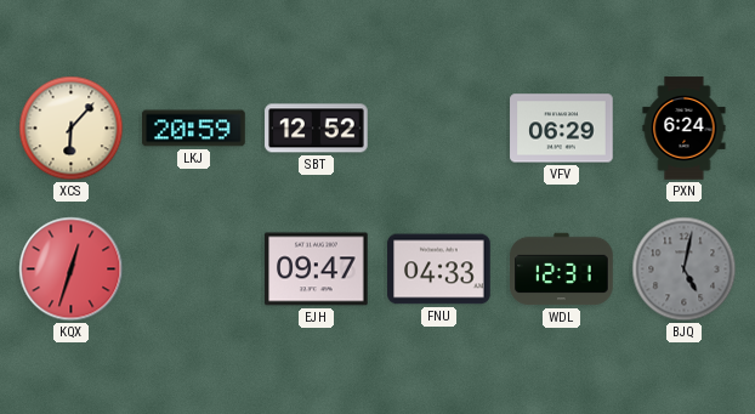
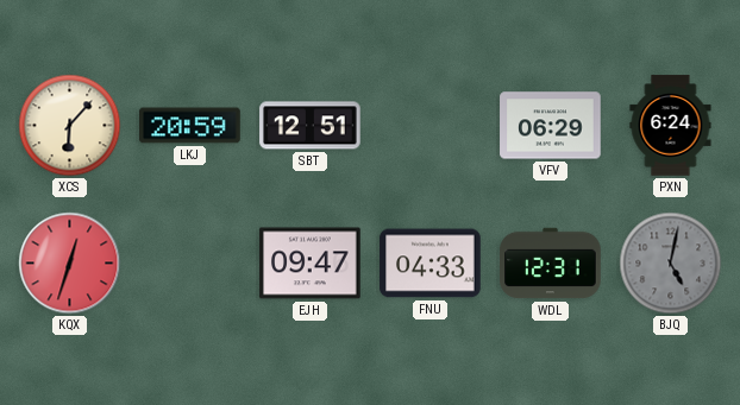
SBT: 12:52 -> 12:51 (311, 126)
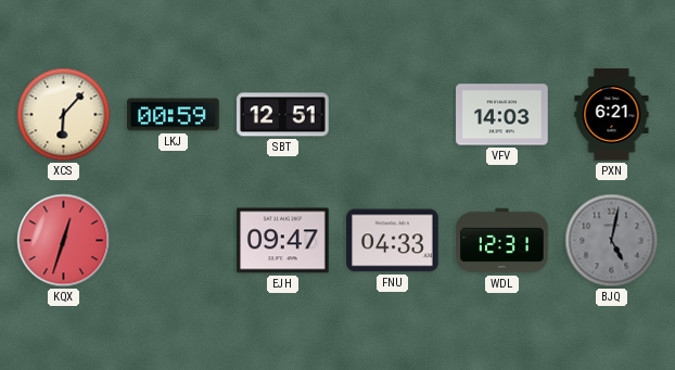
LKJ: 20:59 -> 00:59 (174, 115)
VFV: 06:29 -> 14:03 (502, 115)
PXN: 6:24 -> 6:21 (612, 115)
